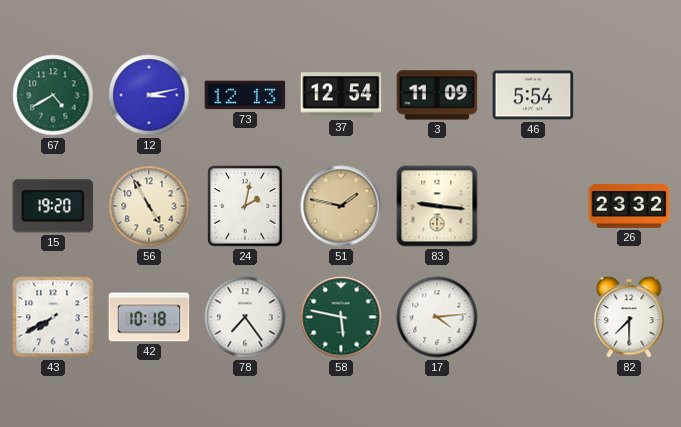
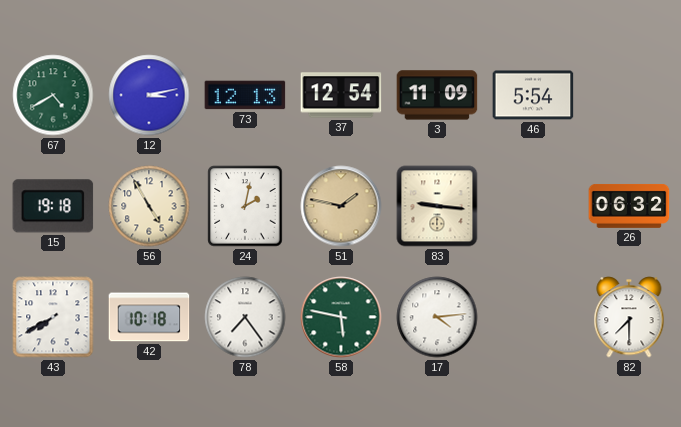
15: 19:20 -> 19:18 (53, 206)
26: 23:32 -> 06:32 (629, 206)
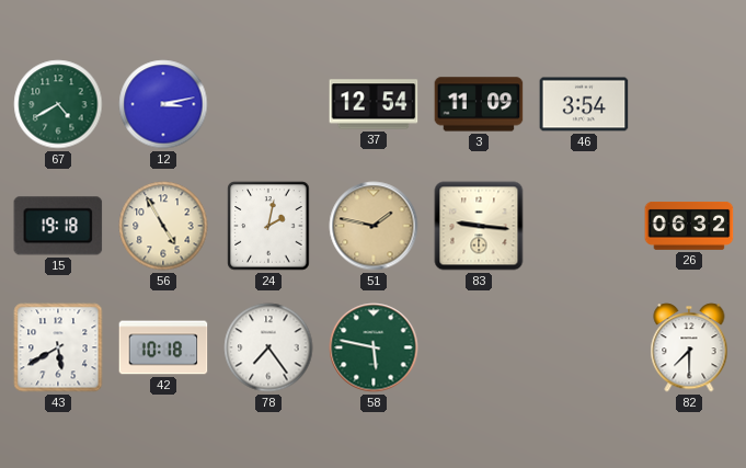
73: 12:13 -> none (245, 95)
46: 5:54 -> 3:54 (584, 104)
43: 7:40 -> 5:40 (58, 347)
17: 4:14 -> none (437, 317)
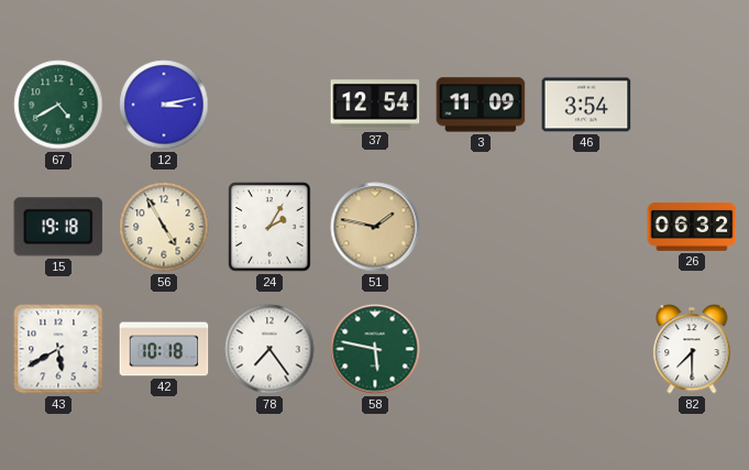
24: 2:02 -> 2:05 (269, 227)
83: 9:16 -> none (479, 226)
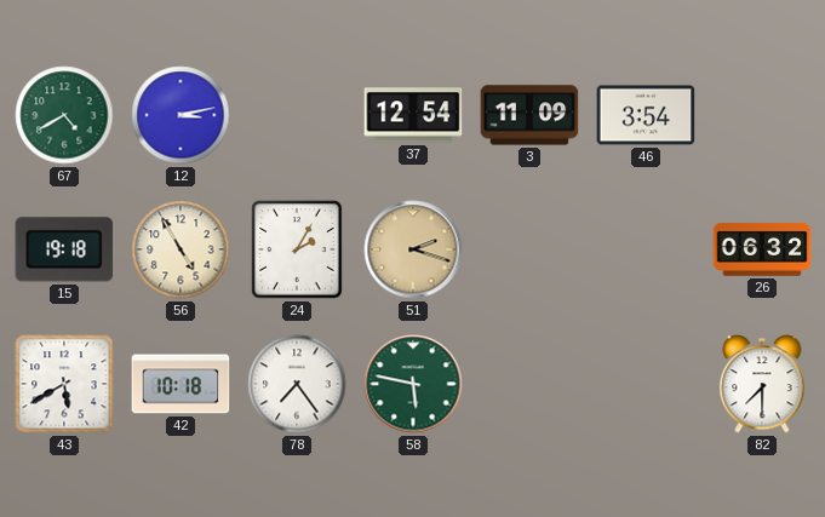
51: 1:47 -> 2:18 (413, 249)
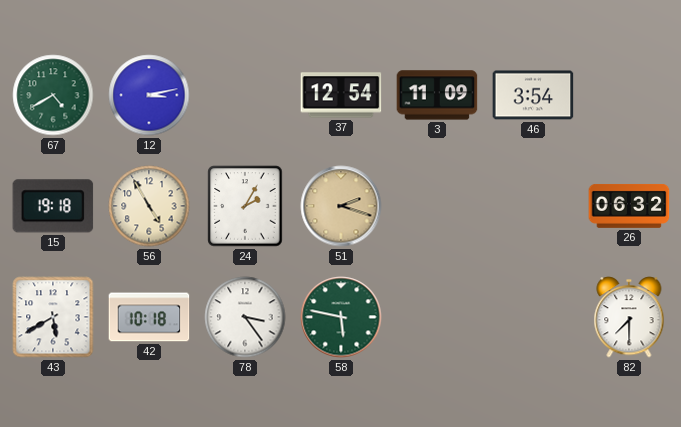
78: 7:24 -> 3:24 (245, 317)
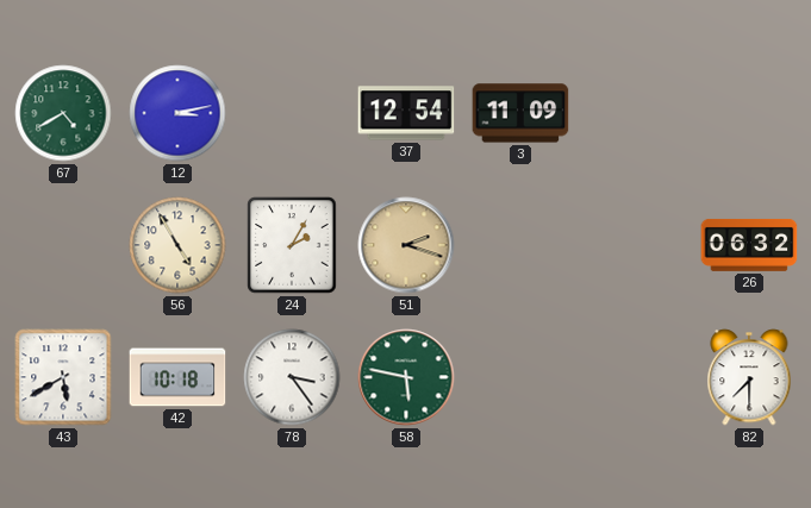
46: 3:54 -> none (533, 95)
15: 19:18 -> none (53, 206)
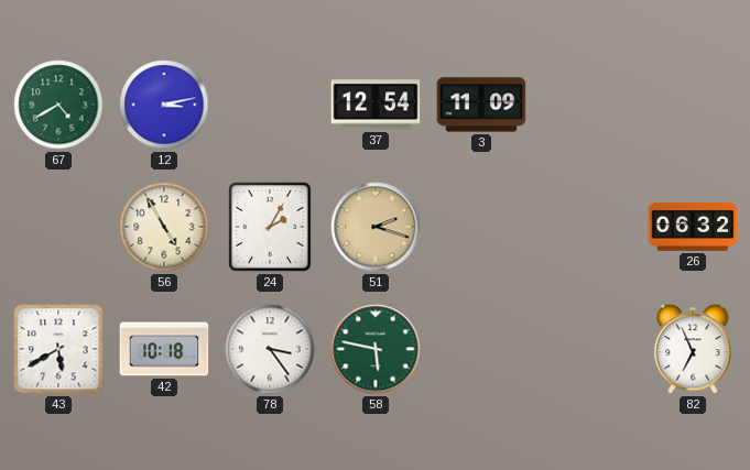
82: 7:30 -> 6:56 (693, 349)
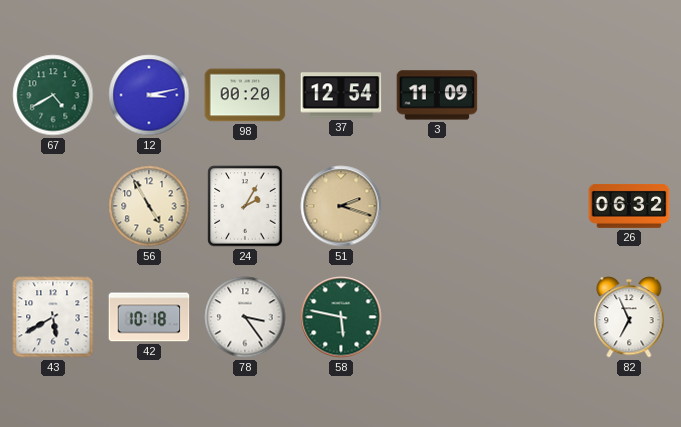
98: none -> 00:20 (245, 95)
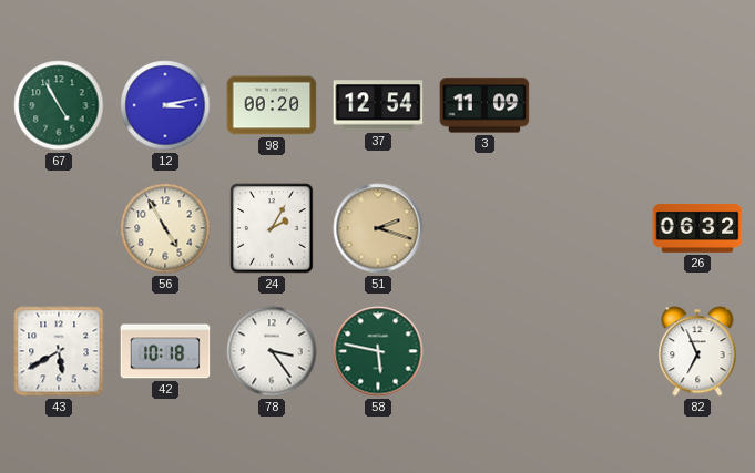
67: 4:40 -> 4:55 (59, 105)
